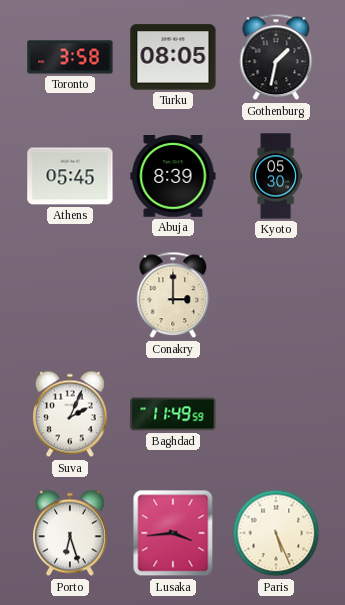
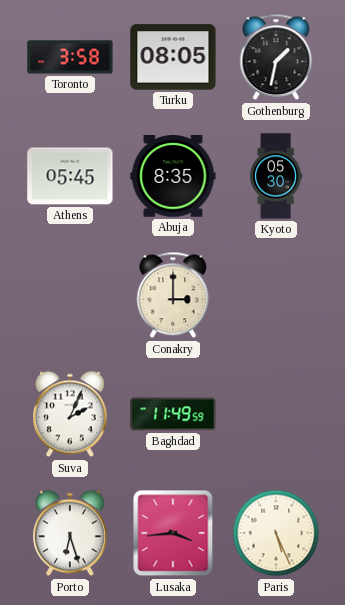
Abuja: 8:39 -> 8:35 (173, 176)
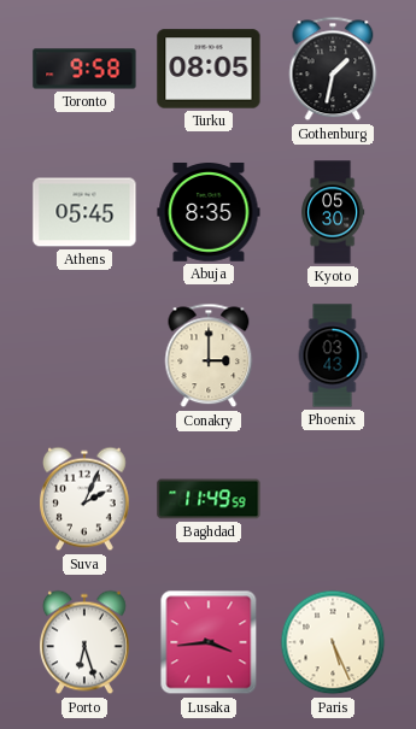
Toronto: 3:58 -> 9:58 (84, 69)
Phoenix: none -> 03:43 (333, 355)
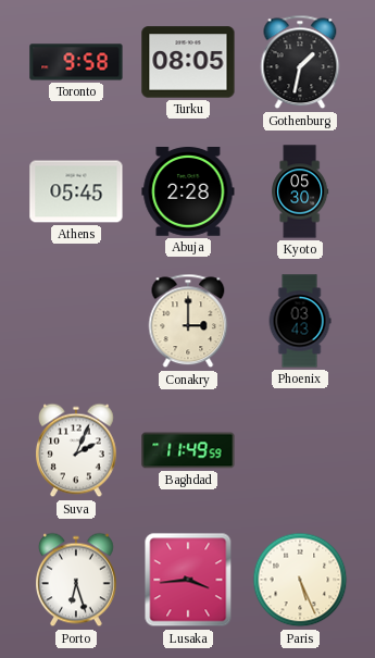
Abuja: 8:35 -> 2:28 (188, 191)
